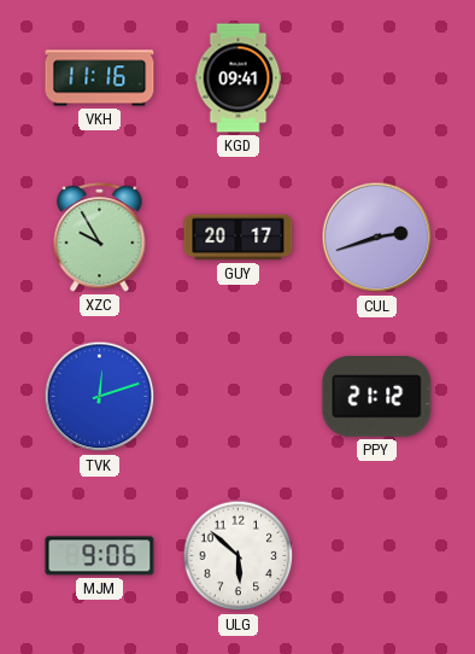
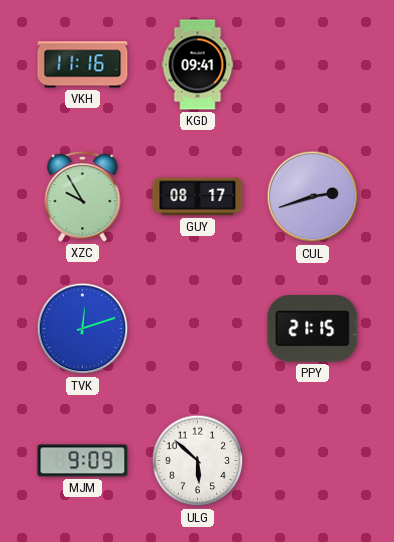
GUY: 20:17 -> 08:17 (198, 197)
PPY: 21:12 -> 21:15 (313, 329)
MJM: 9:06 -> 9:09 (83, 461)
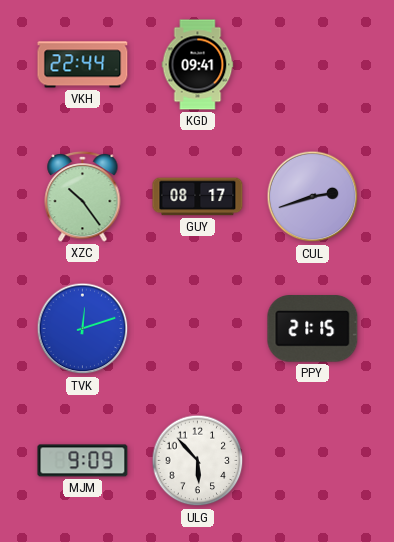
VKH: 11:16 -> 22:44 (83, 65)
XZC: 9:55 -> 10:24 (83, 196)
ULG: 5:52 -> 5:53 (198, 461)
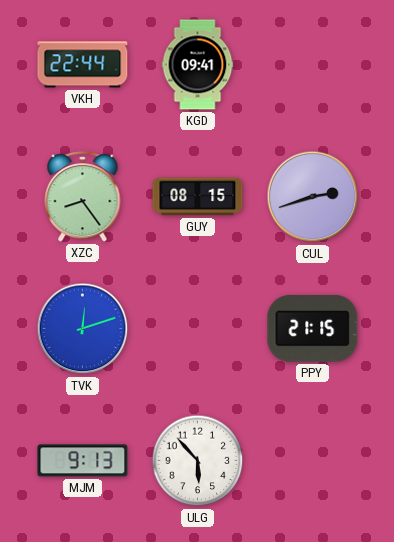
XZC: 10:24 -> 8:24 (83, 196)
GUY: 08:17 -> 08:15 (198, 197)
MJM: 9:09 -> 9:13 (83, 461)
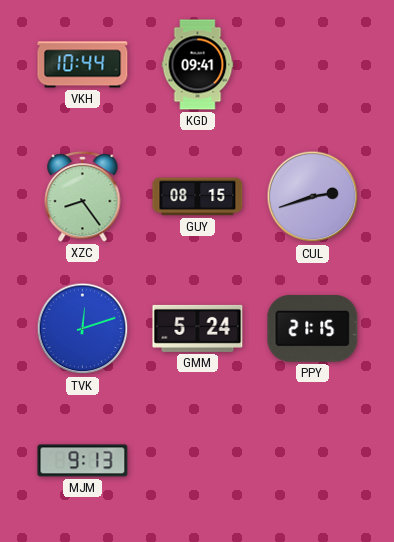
VKH: 22:44 -> 10:44 (83, 65)
GMM: none -> 5:24 (198, 328)
ULG: 5:53 -> none (198, 461)
